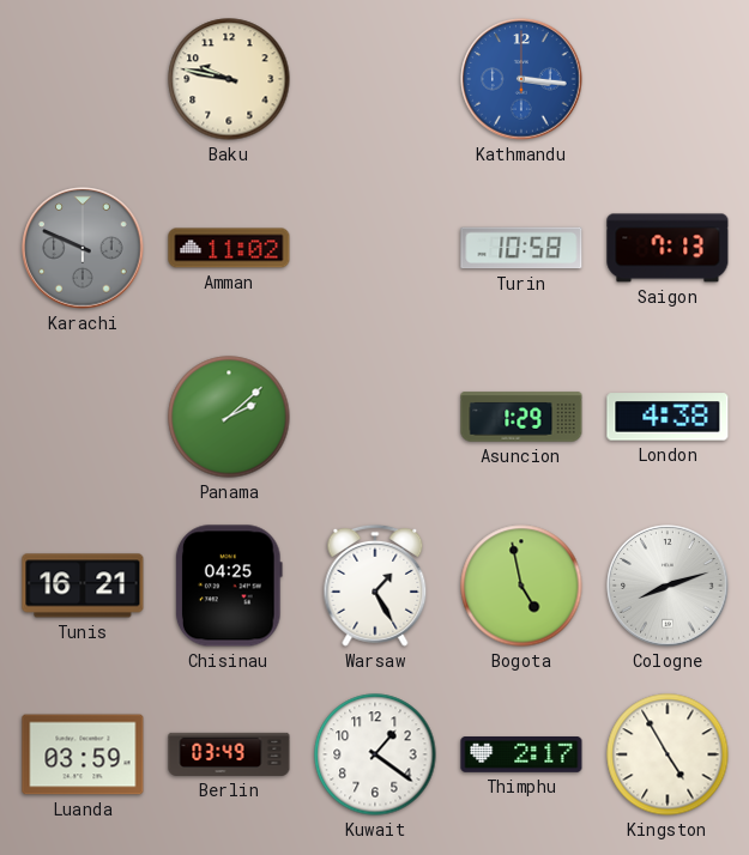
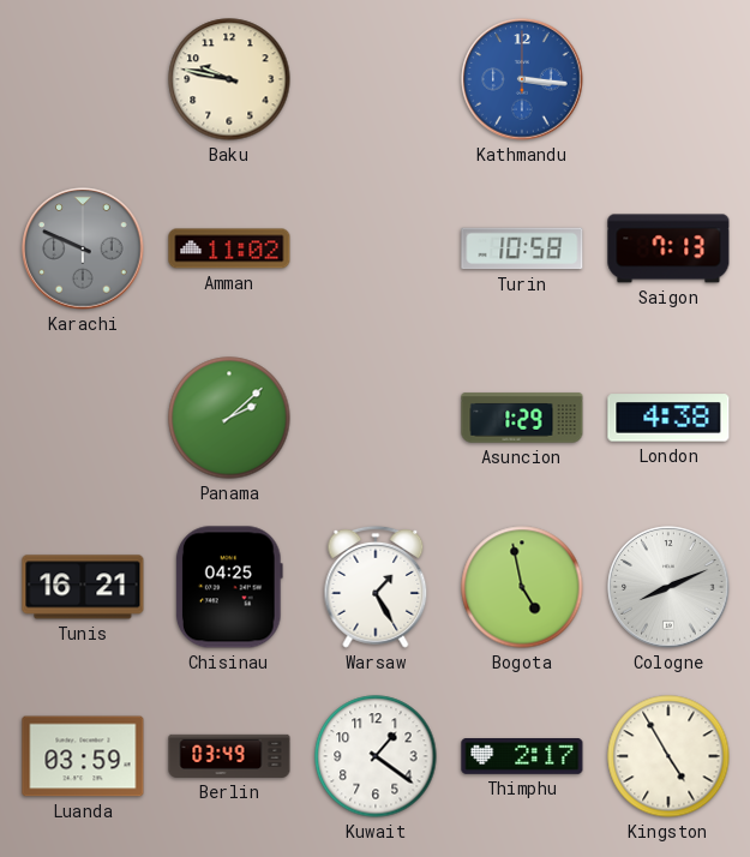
Cologne: 8:12 -> 8:11 (668, 587)
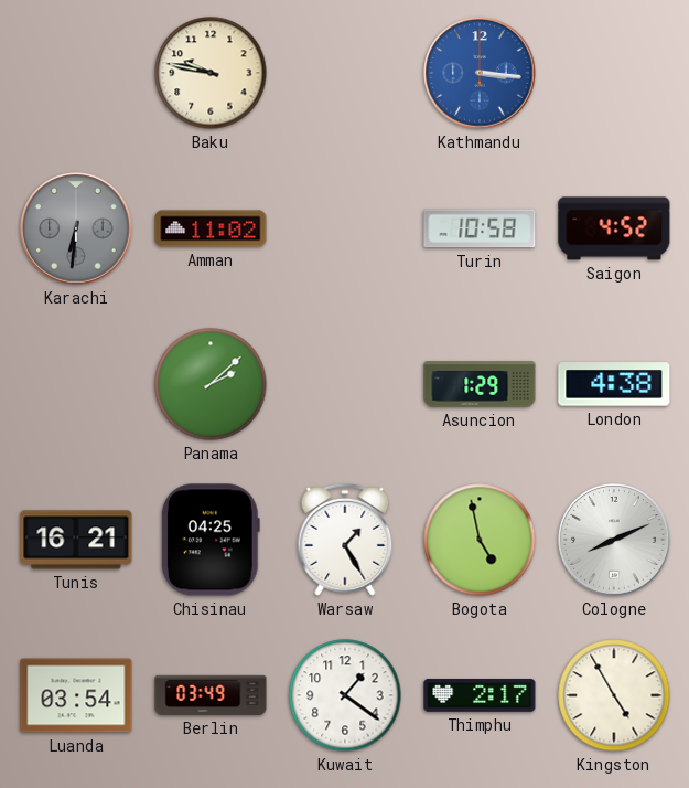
Karachi: 9:49 -> 6:31 (76, 228)
Saigon: 7:13 -> 4:52 (614, 228)
Luanda: 03:59 -> 03:54 (76, 695)
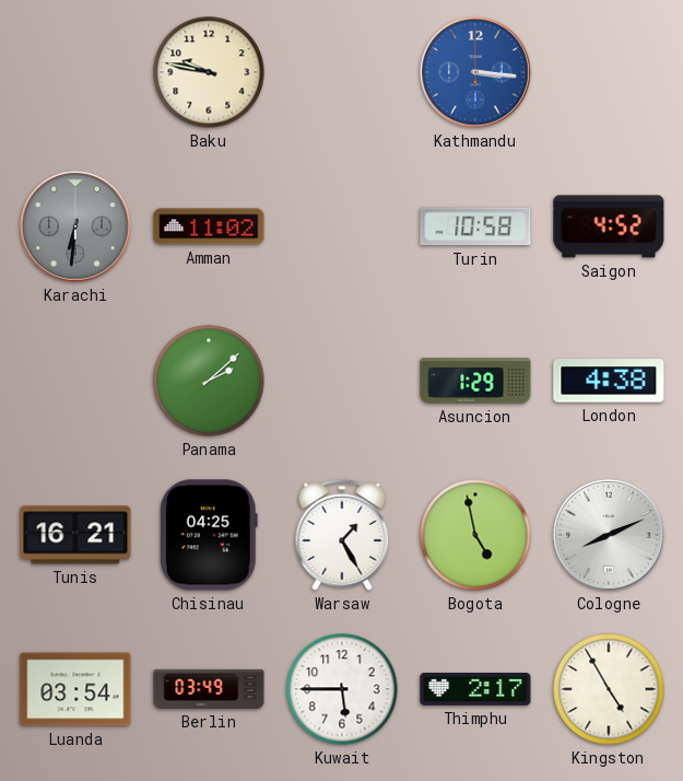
Kuwait: 1:21 -> 5:45 (342, 689)
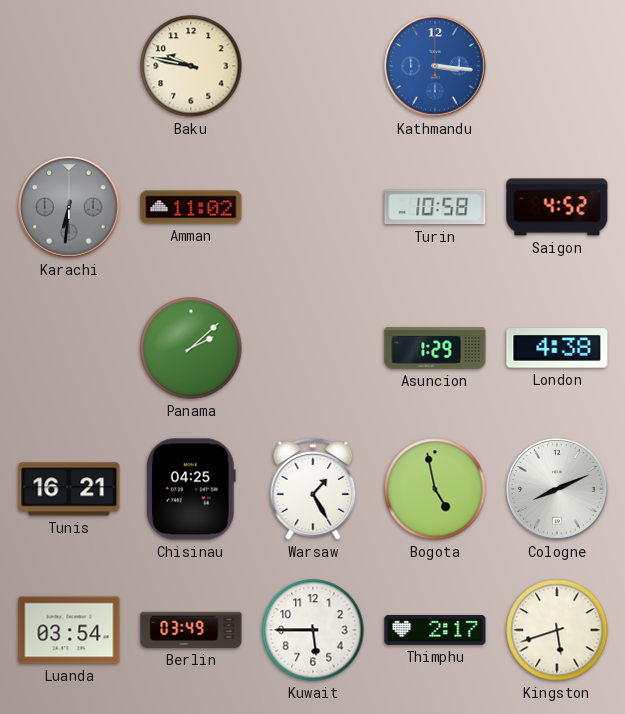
Kingston: 4:55 -> 5:42 (557, 630)
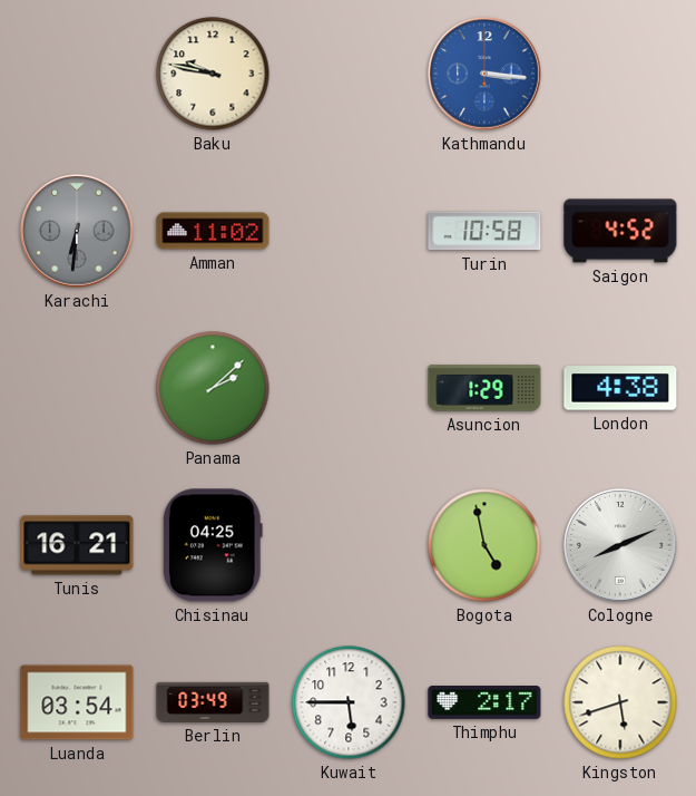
Warsaw: 1:25 -> none (313, 489)
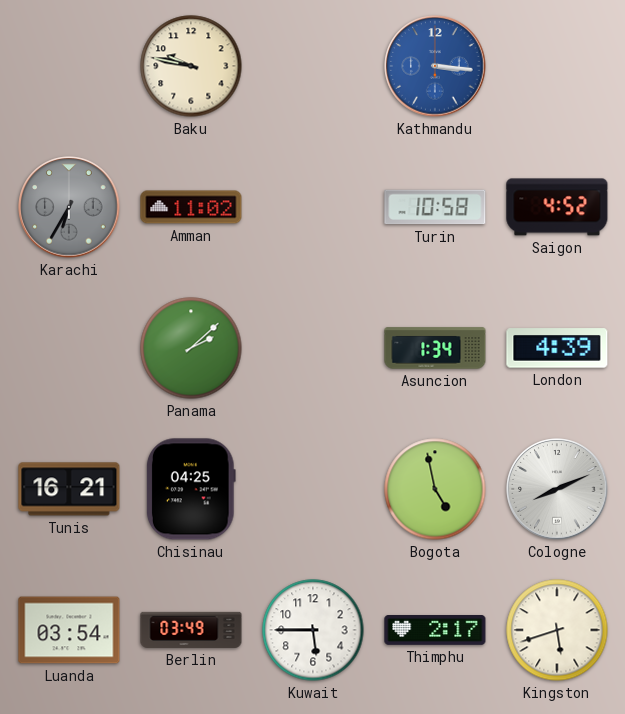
Karachi: 6:31 -> 6:35 (69, 207)
Asuncion: 1:29 -> 1:34 (435, 348)
London: 4:38 -> 4:39 (557, 348)
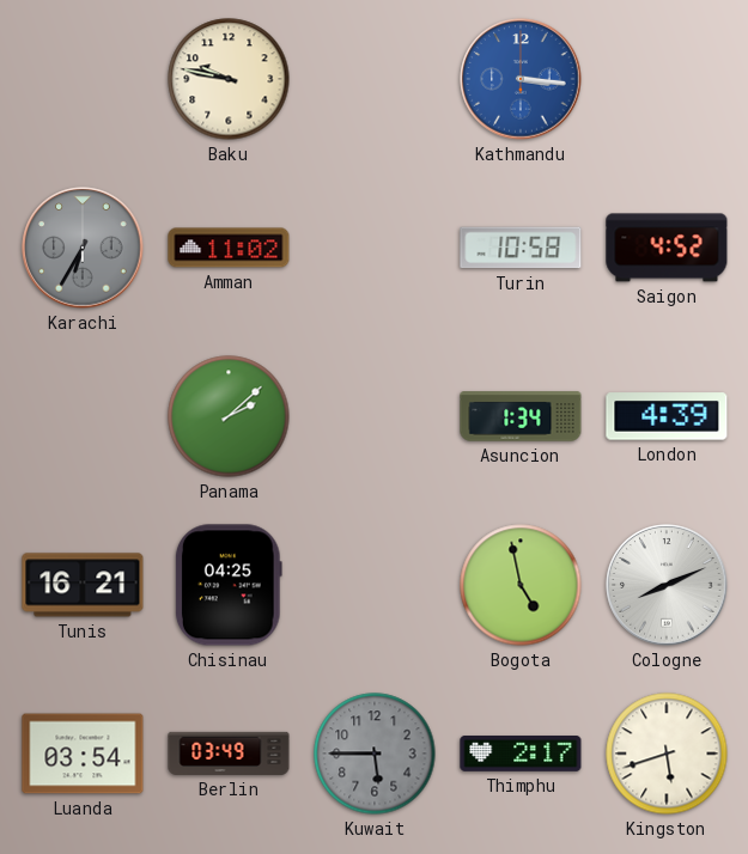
Kuwait dial: white -> grey (375, 754)
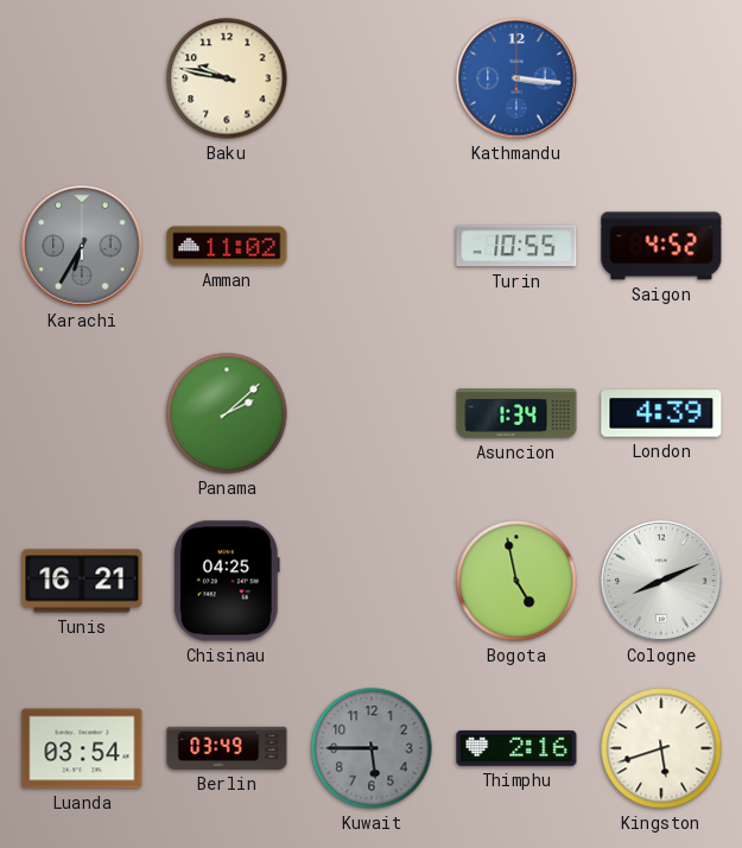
Turin: 10:58 -> 10:55 (516, 246)
Thimphu: 2:17 -> 2:16 (516, 749)
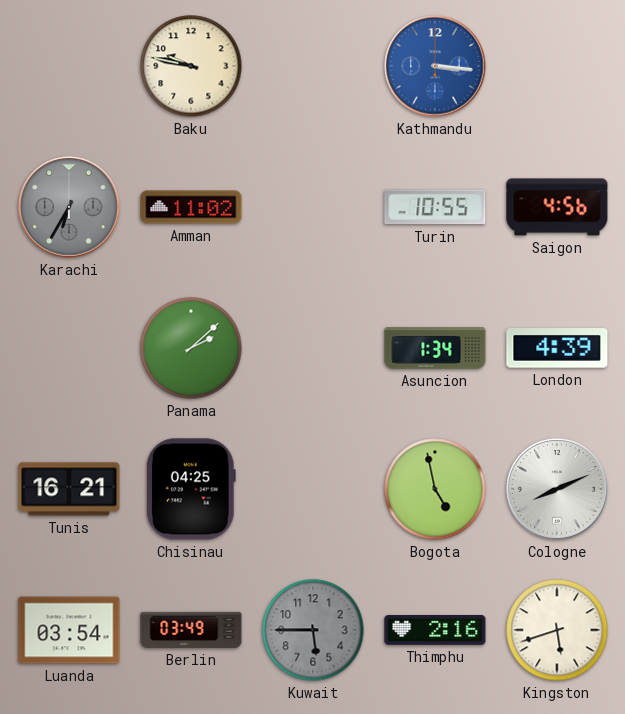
Saigon: 4:52 -> 4:56 (557, 207)
